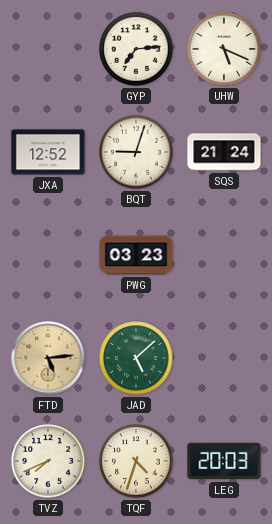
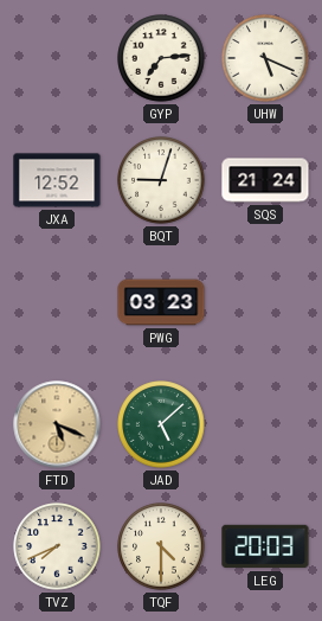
FTD: 5:14 -> 5:19 (57, 424)
TQF: 4:33 -> 4:30 (161, 546)
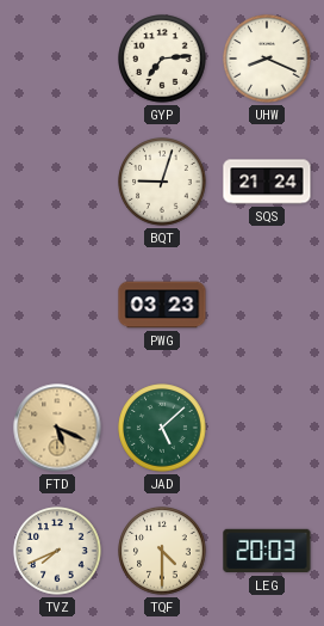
UHW: 5:19 -> 8:19 (267, 59)
JXA: 12:52 -> none (57, 180)
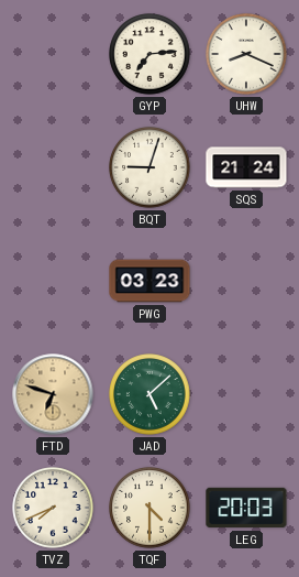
FTD: 5:19 -> 6:48 (53, 394)
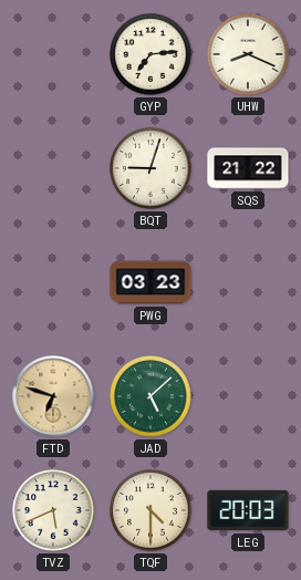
SQS: 21:24 -> 21:22 (248, 168)
TVZ: 7:41 -> 5:41 (53, 510)
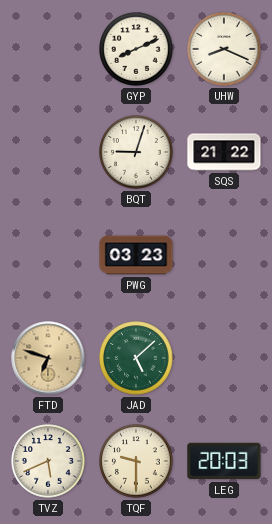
GYP: 7:14 -> 8:11 (136, 49)
TQF: 4:30 -> 9:30 (136, 461)
